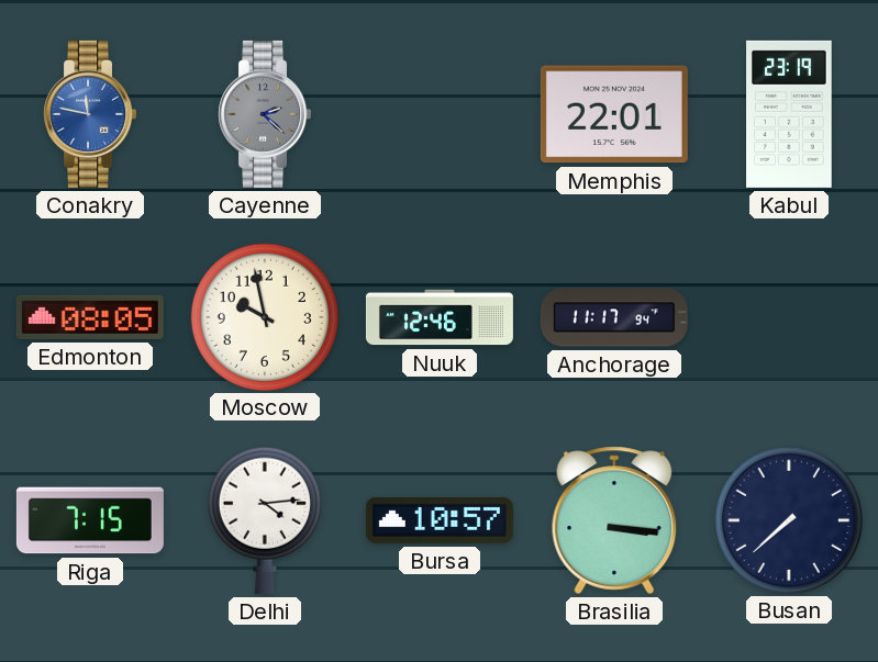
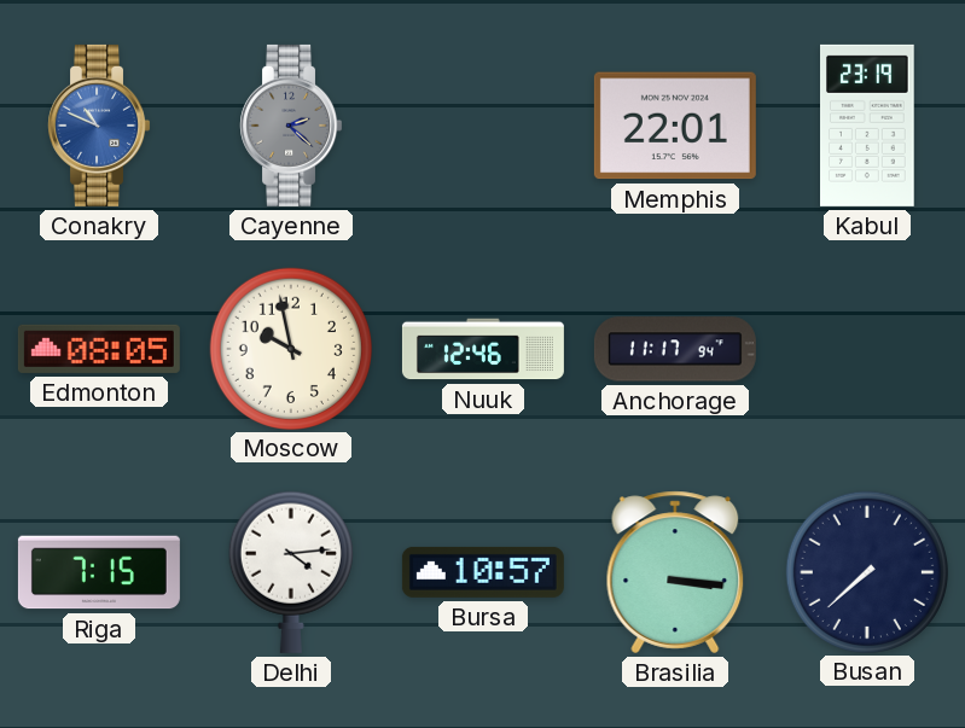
Conakry: 11:47 -> 10:49 (99, 126)
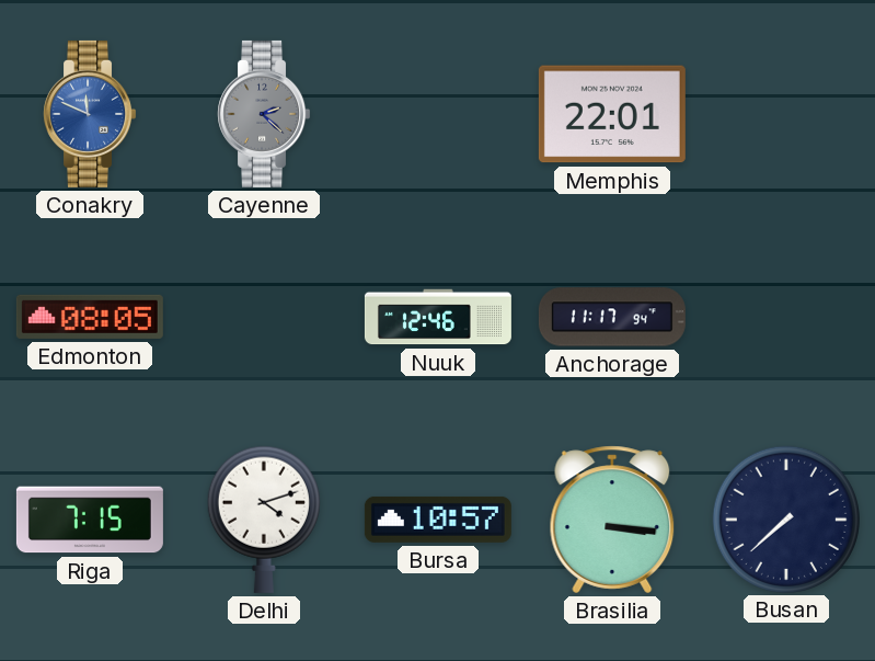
Conakry: 10:49 -> 11:49 (90, 114)
Kabul: 23:19 -> none (868, 126)
Moscow: 9:58 -> none (290, 348)
Delhi: 4:14 -> 4:12 (264, 520)
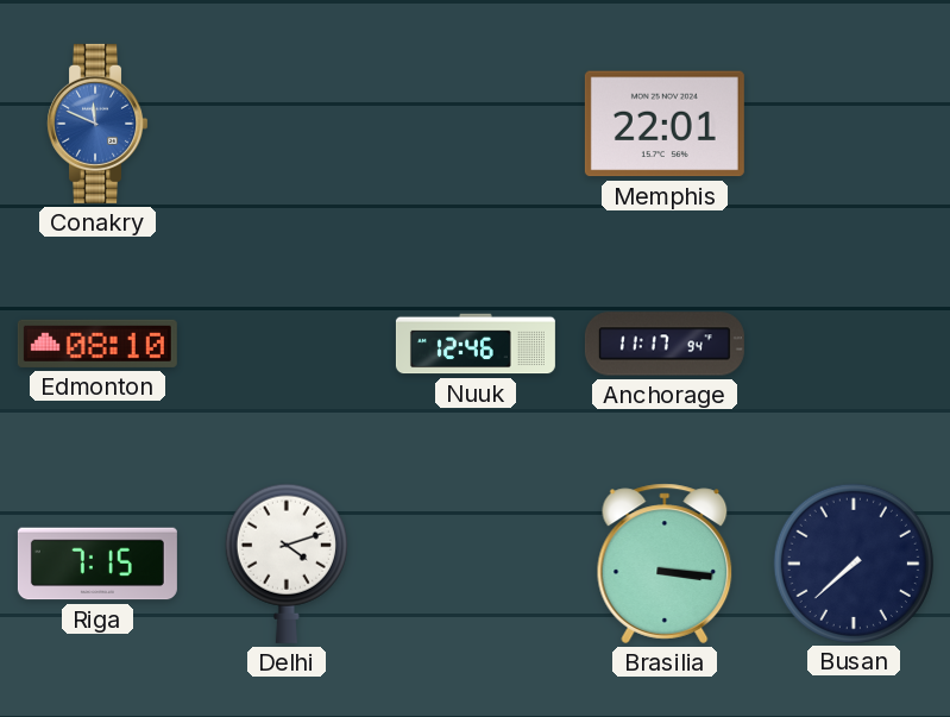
Cayenne: 2:22 -> none (264, 114)
Edmonton: 08:05 -> 08:10 (97, 344)
Bursa: 10:57 -> none (438, 520)
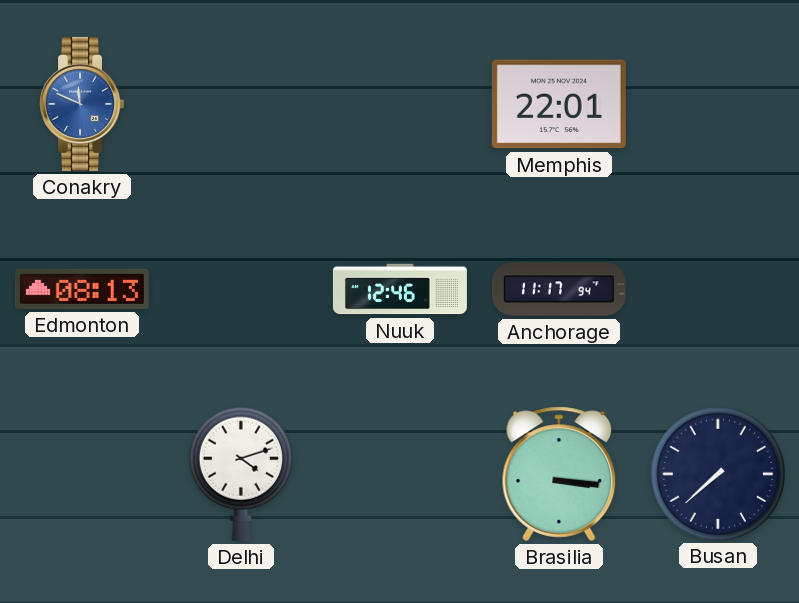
Edmonton: 08:10 -> 08:13 (82, 289)
Riga: 7:15 -> none (97, 564)
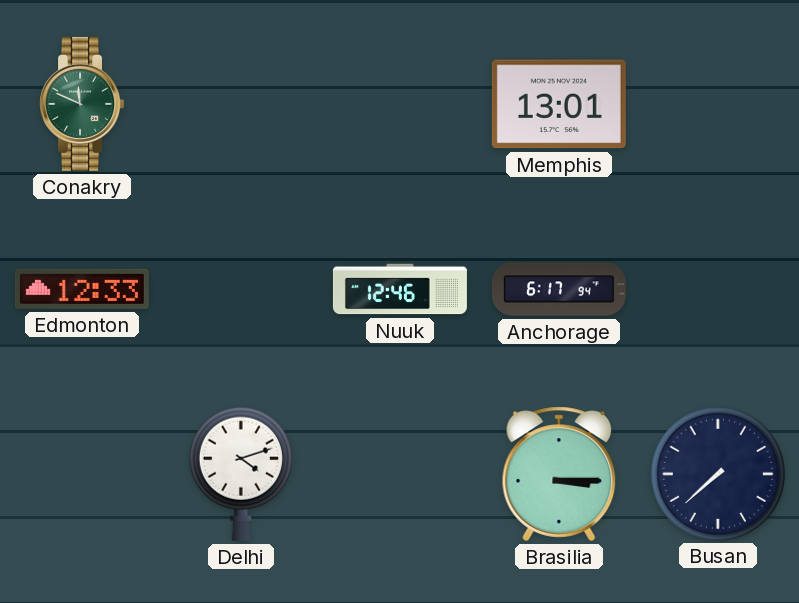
Conakry dial: blue -> green (82, 104)
Memphis: 22:01 -> 13:01 (559, 104)
Edmonton: 08:13 -> 12:33 (82, 289)
Anchorage: 11:17 -> 6:17 (559, 289)
Brasilia: 3:16 -> 3:15 (559, 474)
